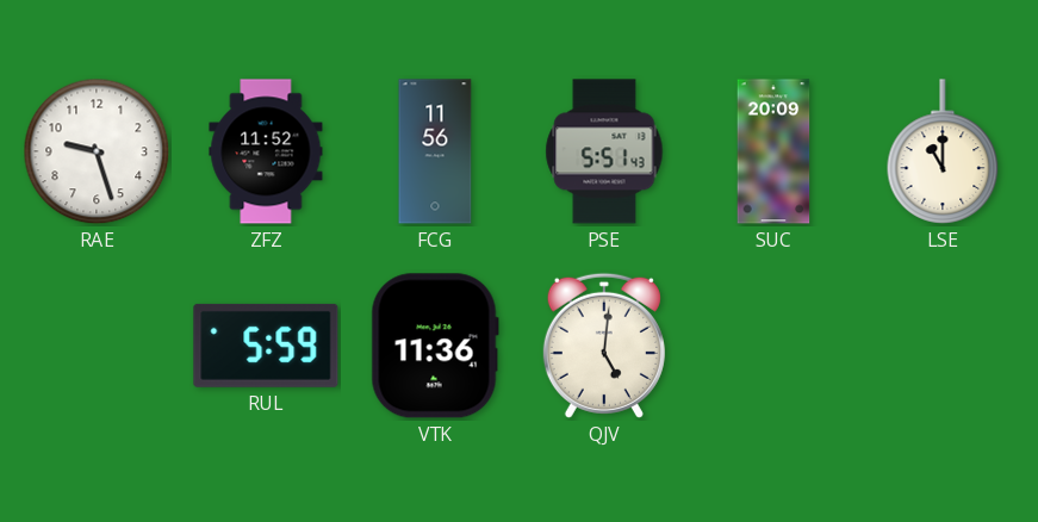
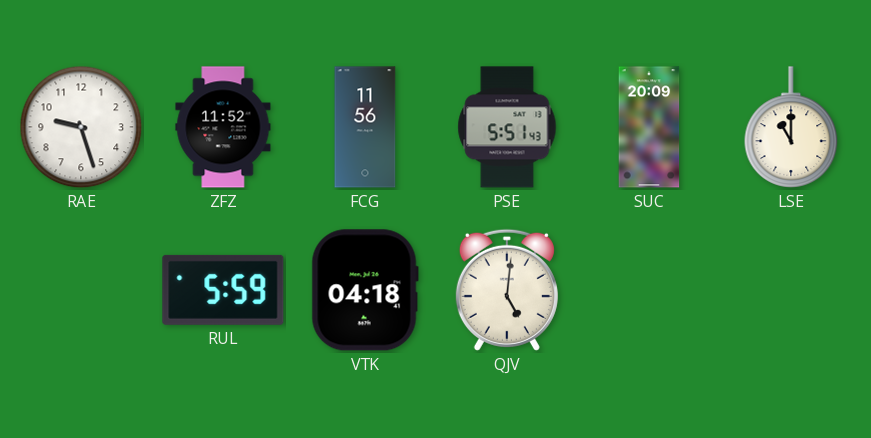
VTK: 11:36 -> 04:18 (365, 290)
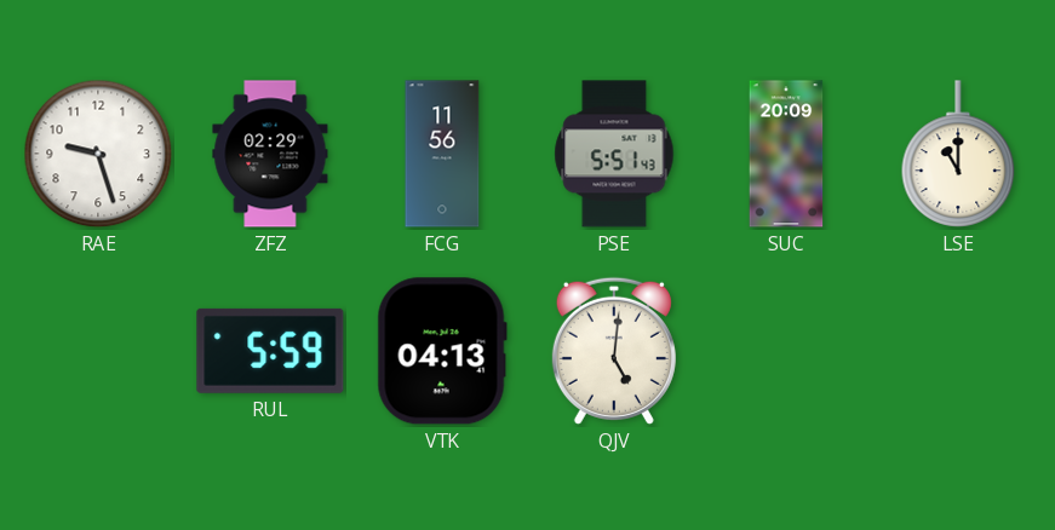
ZFZ: 11:52 -> 02:29 (270, 154)
VTK: 04:18 -> 04:13 (442, 351)
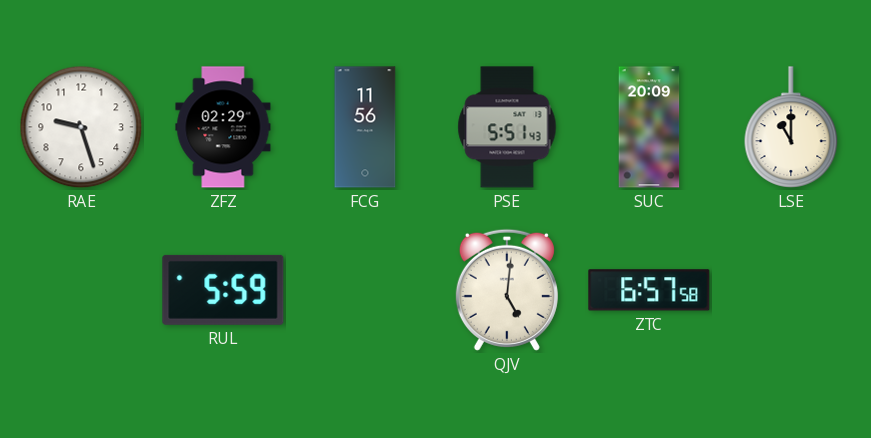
VTK: 04:13 -> none (442, 351)
ZTC: none -> 6:57 (649, 290)
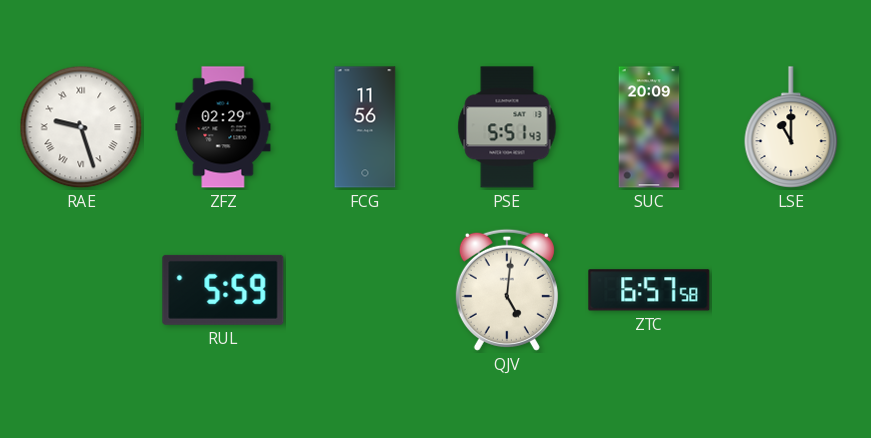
RAE numerals: Arabic -> Roman (81, 127)
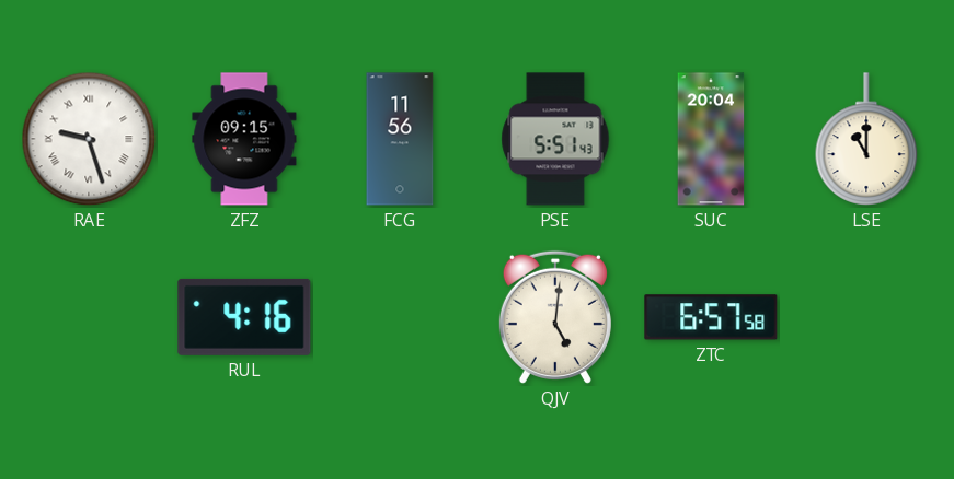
ZFZ: 02:29 -> 09:15 (244, 139)
SUC: 20:09 -> 20:04 (711, 139)
RUL: 5:59 -> 4:16 (244, 317)
